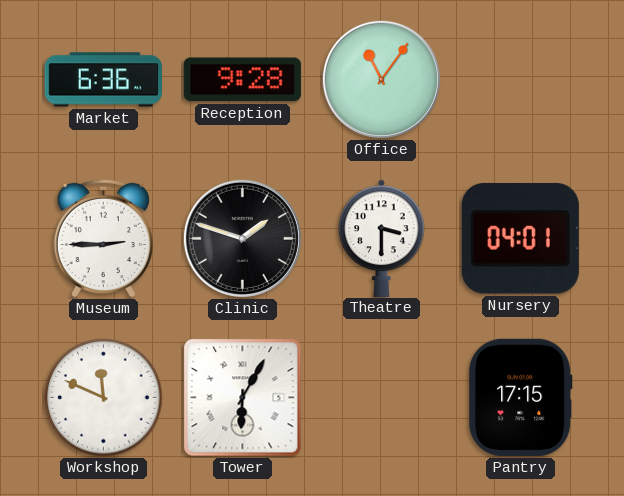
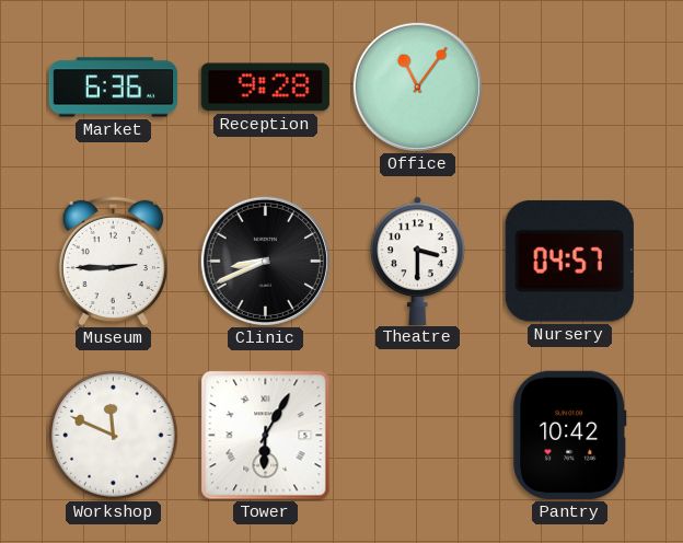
Clinic: 1:48 -> 8:41 (265, 261)
Nursery: 04:01 -> 04:57 (569, 262)
Pantry: 17:15 -> 10:42 (570, 435)
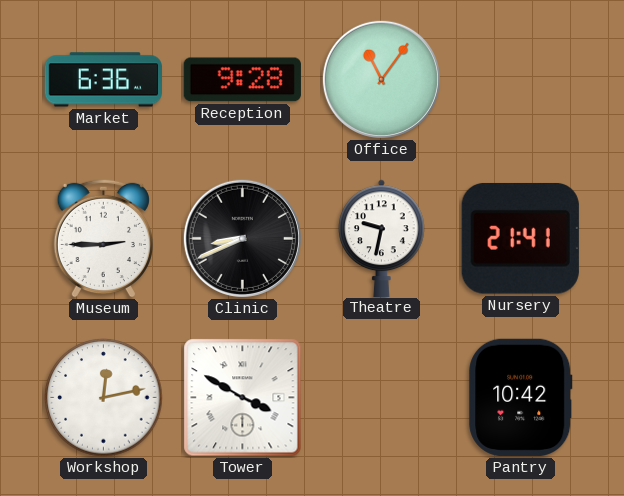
Theatre: 3:30 -> 9:32 (382, 238)
Nursery: 04:57 -> 21:41 (520, 239)
Workshop: 11:49 -> 12:13 (104, 398)
Tower: 6:05 -> 3:50 (243, 398)
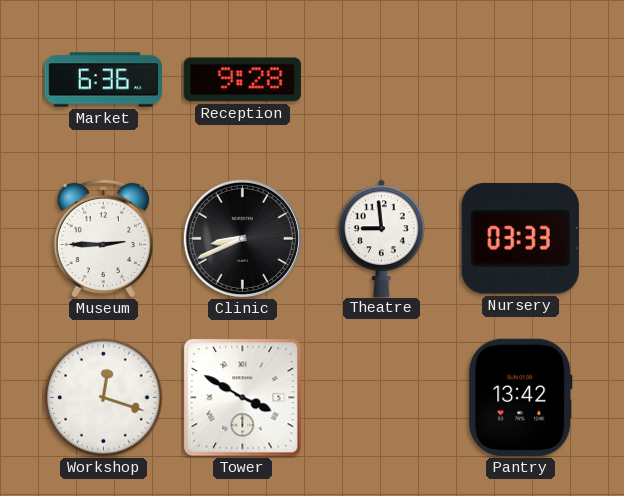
Office: 11:06 -> none (381, 79)
Theatre: 9:32 -> 8:59 (382, 238)
Nursery: 21:41 -> 03:33 (520, 239)
Workshop: 12:13 -> 12:18 (104, 398)
Pantry: 10:42 -> 13:42 (521, 397)
